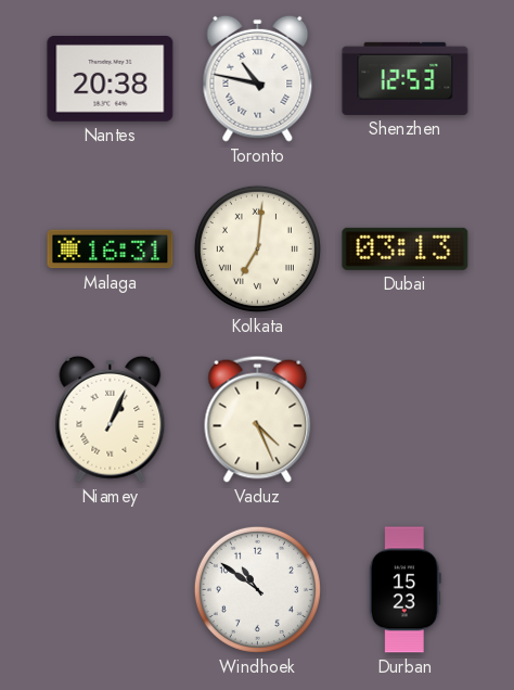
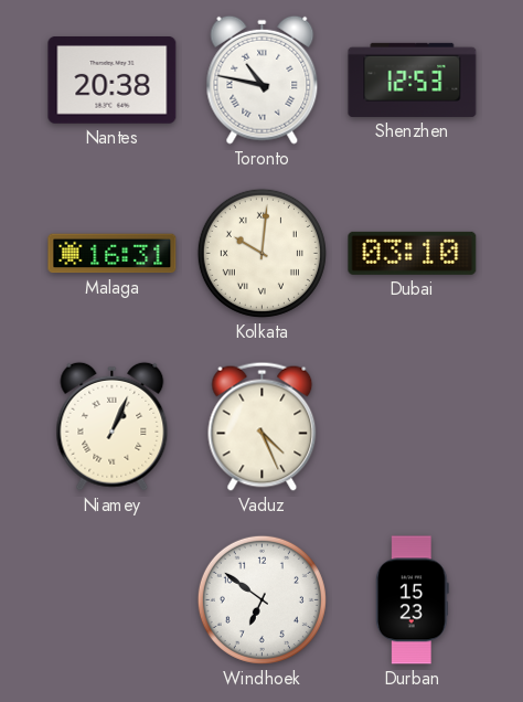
Kolkata: 7:01 -> 10:01 (261, 253)
Dubai: 03:13 -> 03:10 (413, 253)
Windhoek: 10:51 -> 6:51 (261, 599)
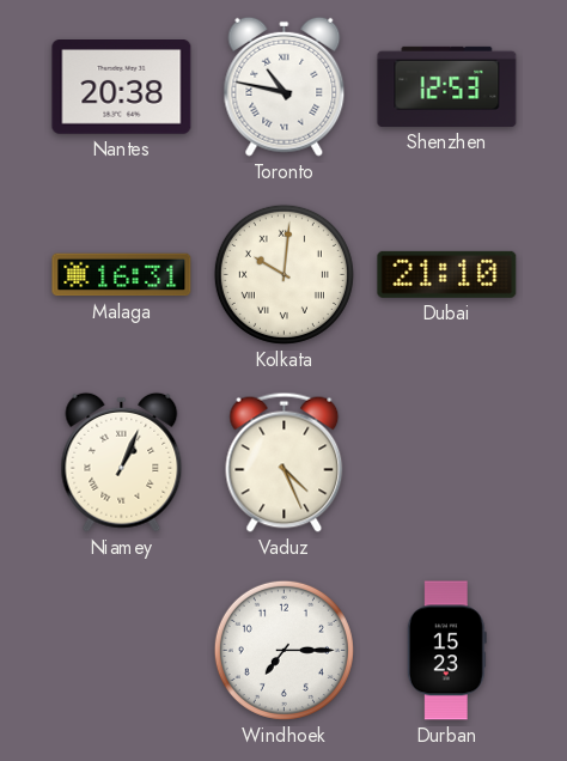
Dubai: 03:10 -> 21:10 (447, 274)
Windhoek: 6:51 -> 7:15 (283, 650)
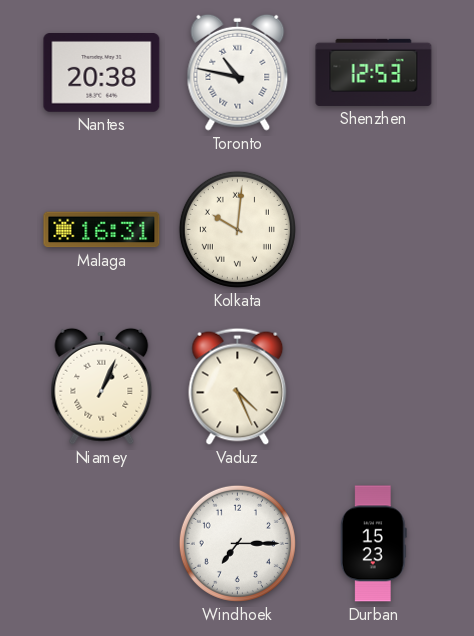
Dubai: 21:10 -> none (447, 274)
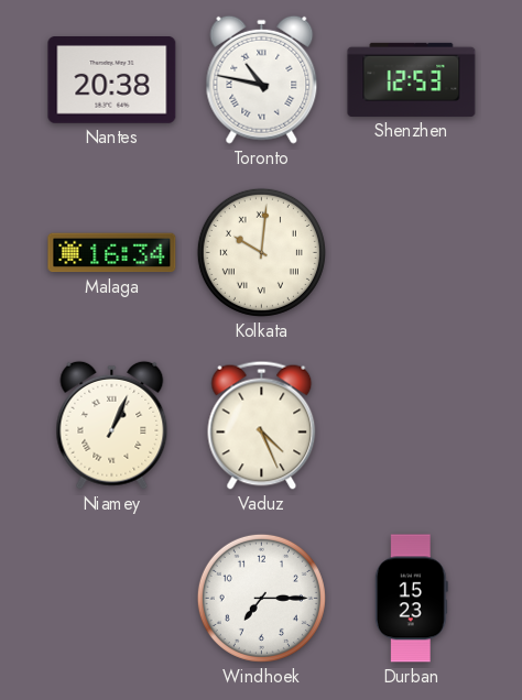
Malaga: 16:31 -> 16:34 (112, 253)
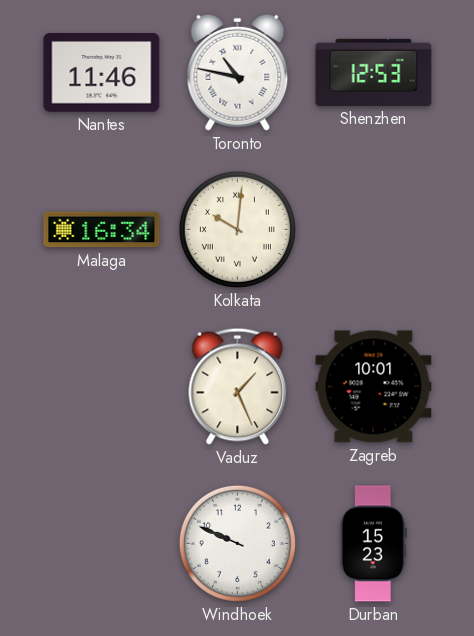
Nantes: 20:38 -> 11:46 (102, 73)
Niamey: 1:04 -> none (112, 425)
Vaduz: 4:26 -> 1:26 (238, 386)
Zagreb: none -> 10:01 (374, 387)
Windhoek: 7:15 -> 9:49 (237, 543)
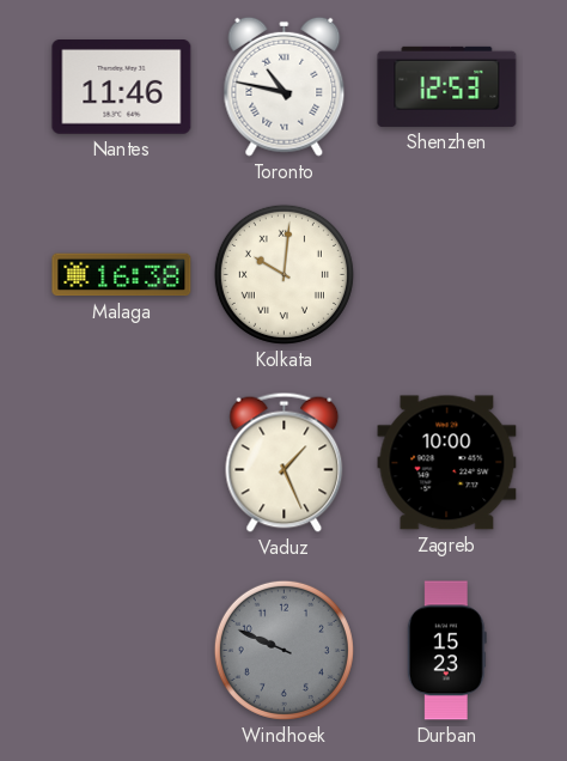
Malaga: 16:34 -> 16:38 (122, 275)
Zagreb: 10:01 -> 10:00 (447, 463)
Windhoek dial: white -> grey (283, 650)
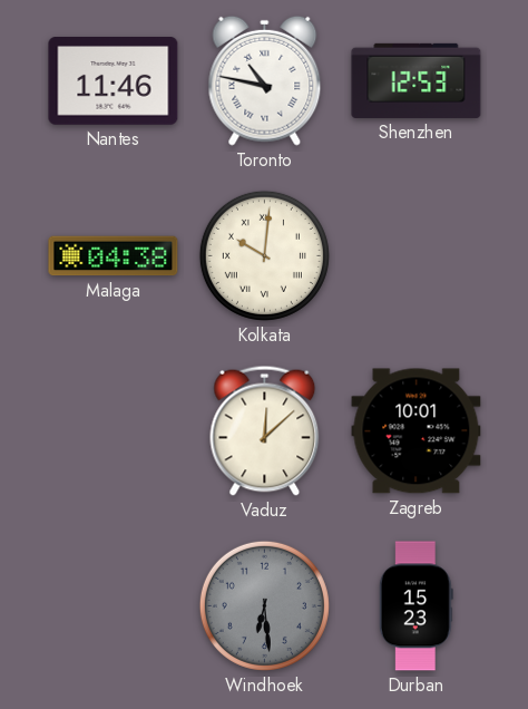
Malaga: 16:38 -> 04:38 (114, 256)
Vaduz: 1:26 -> 12:08 (265, 430)
Zagreb: 10:00 -> 10:01 (417, 431)
Windhoek: 9:49 -> 6:29 (264, 605)
